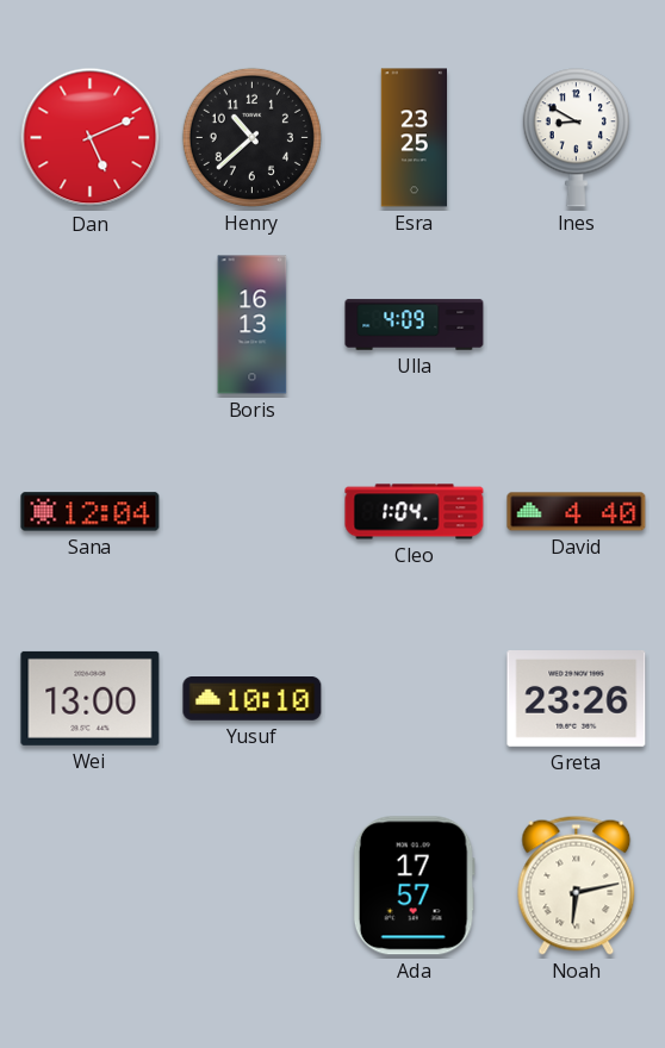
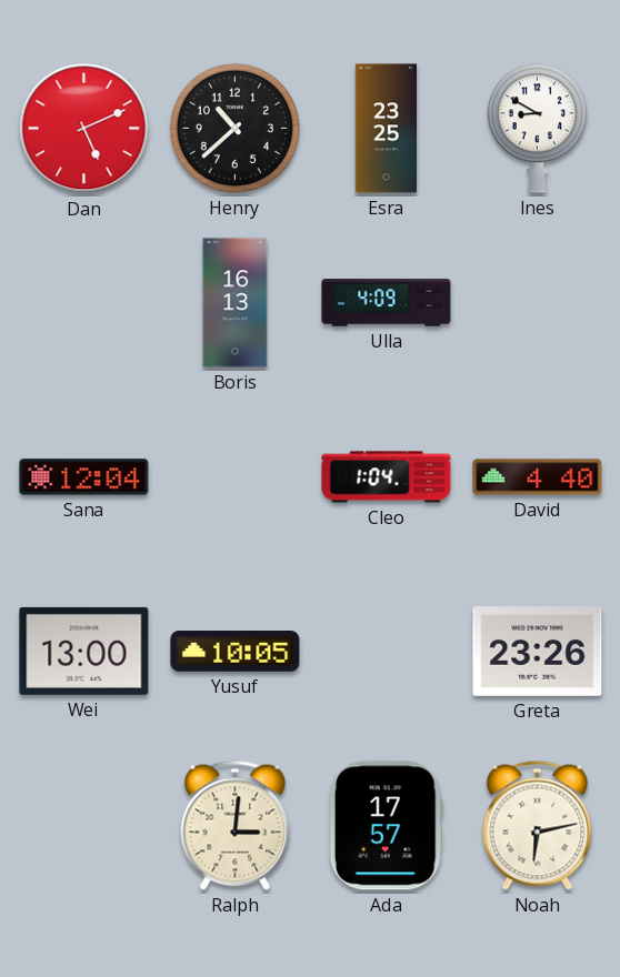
Yusuf: 10:10 -> 10:05 (236, 652)
Ralph: none -> 3:01 (236, 825)
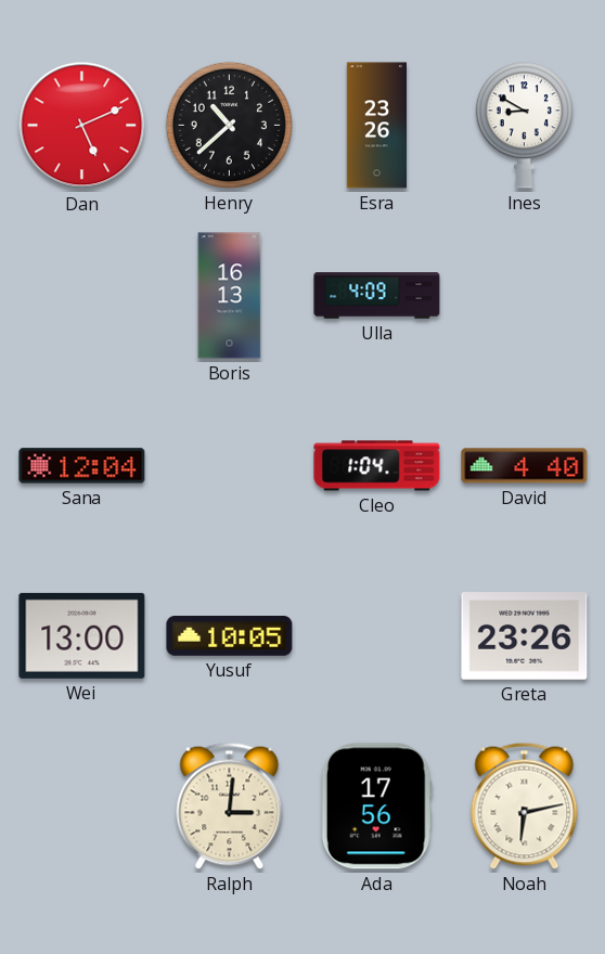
Esra: 23:25 -> 23:26 (377, 126)
Ada: 17:57 -> 17:56 (376, 807)
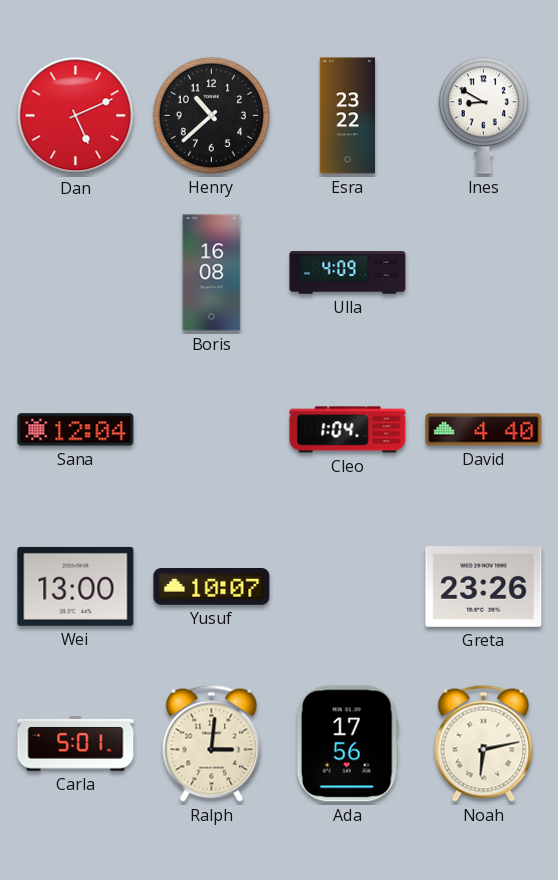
Esra: 23:26 -> 23:22 (348, 116)
Boris: 16:13 -> 16:08 (212, 273)
Yusuf: 10:05 -> 10:07 (212, 587)
Carla: none -> 5:01 (76, 744)
